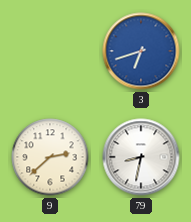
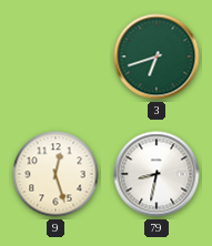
3 dial: blue -> green (157, 57)
9: 2:38 -> 12:27 (55, 174)
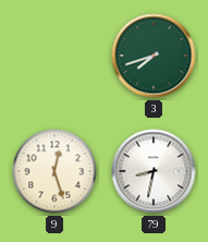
3: 6:42 -> 7:42 (154, 56)
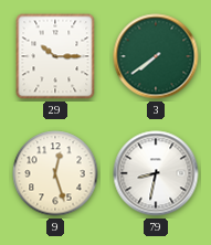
29: none -> 10:15 (55, 56)
3: 7:42 -> 7:39 (156, 56)
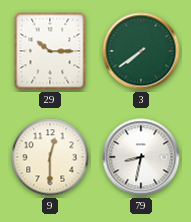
9: 12:27 -> 12:30 (50, 157)
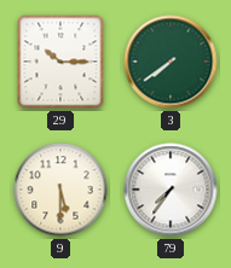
9: 12:30 -> 5:30 (60, 190)
79: 8:32 -> 7:36 (171, 190)
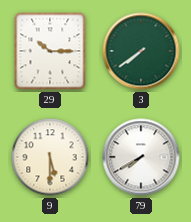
79: 7:36 -> 7:40 (141, 157)
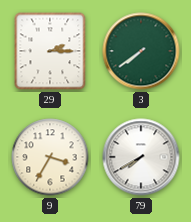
29: 10:15 -> 2:15 (50, 51)
9: 5:30 -> 3:35 (50, 157)
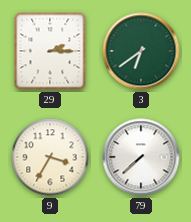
3: 7:39 -> 6:39 (141, 51)
79: 7:40 -> 7:38 (141, 157)
